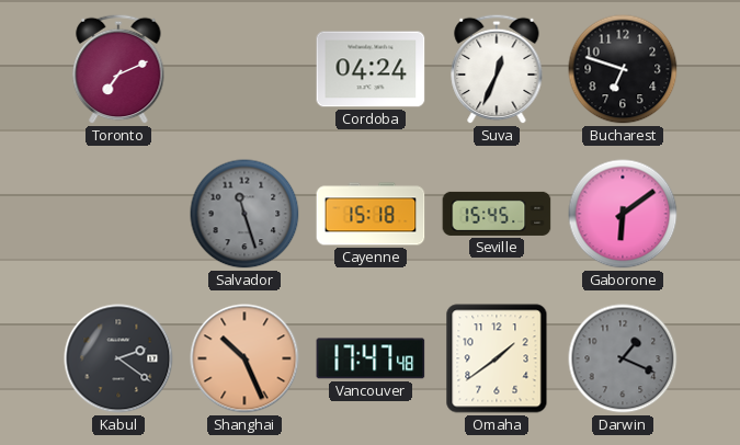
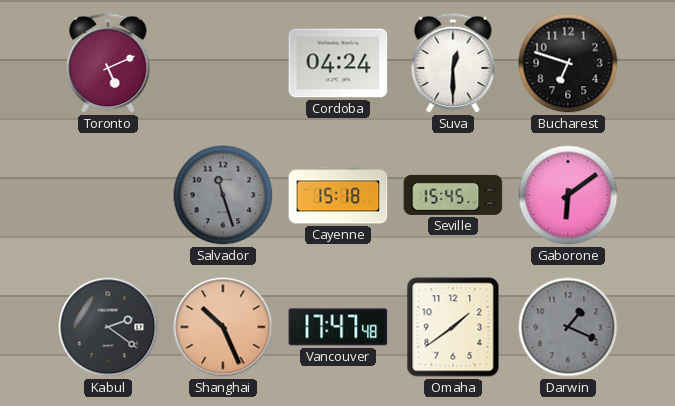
Toronto: 7:11 -> 5:11 (108, 63)
Suva: 12:34 -> 12:30 (453, 63)
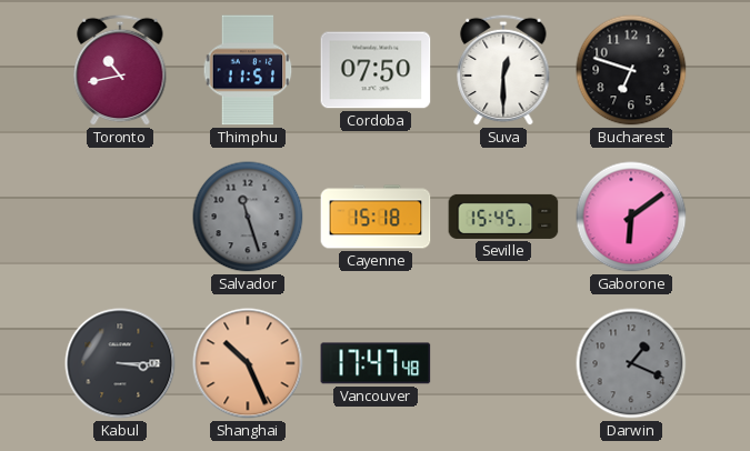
Toronto: 5:11 -> 10:43 (120, 70)
Thimphu: none -> 11:51 (248, 70)
Cordoba: 04:24 -> 07:50 (376, 70)
Kabul: 2:21 -> 3:15 (120, 363)
Omaha: 1:39 -> none (453, 327)
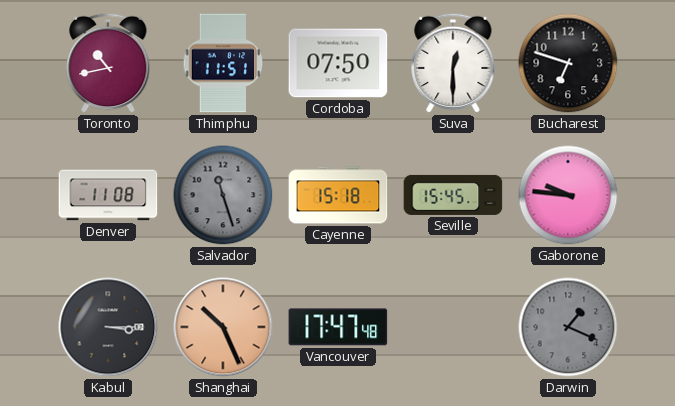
Denver: none -> 11:08 (108, 195)
Gaborone: 6:09 -> 9:46 (568, 195)
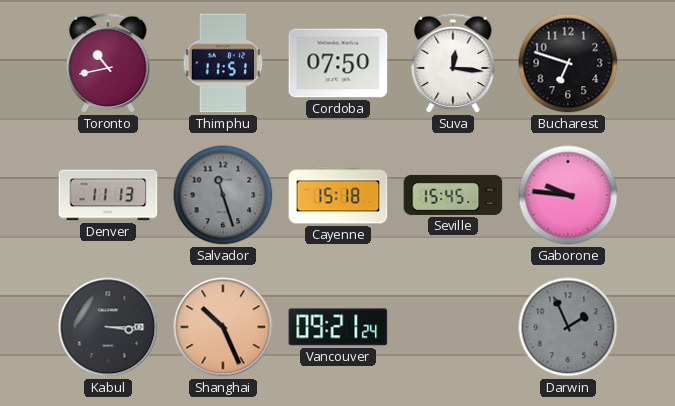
Suva: 12:30 -> 12:16 (453, 63)
Denver: 11:08 -> 11:13 (108, 195)
Vancouver: 17:47 -> 09:21 (338, 327)
Darwin: 1:19 -> 1:56 (568, 327)
